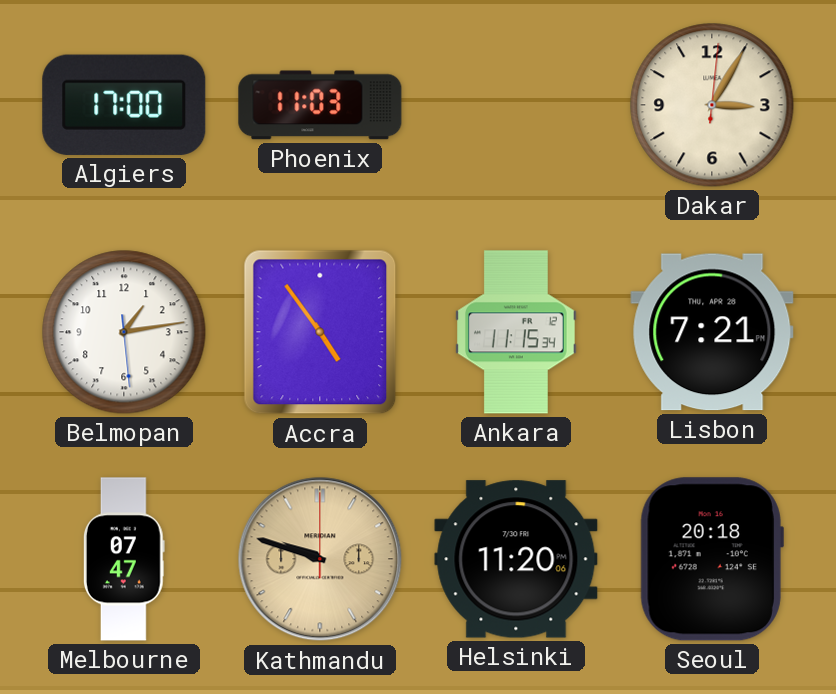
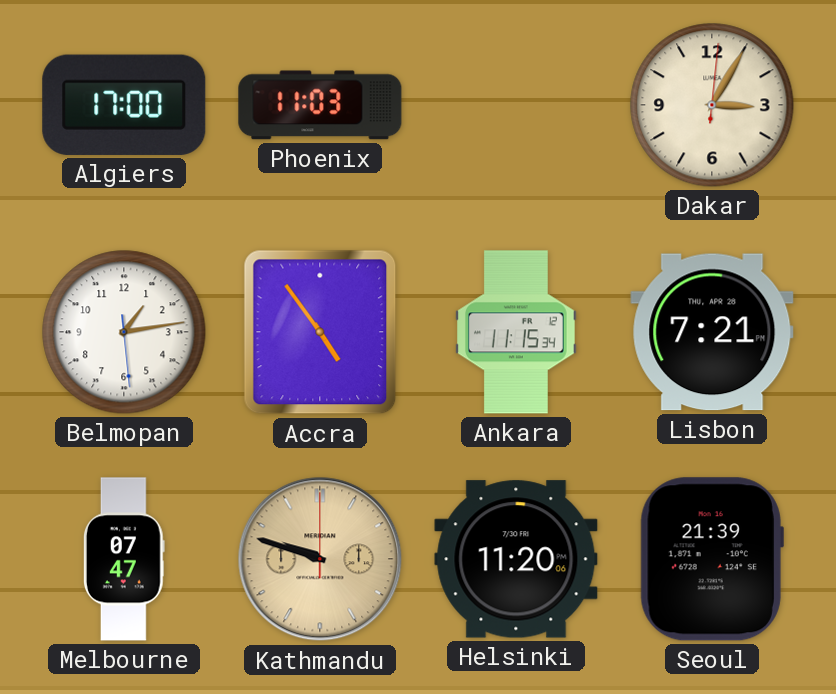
Seoul: 20:18 -> 21:39 (712, 559)
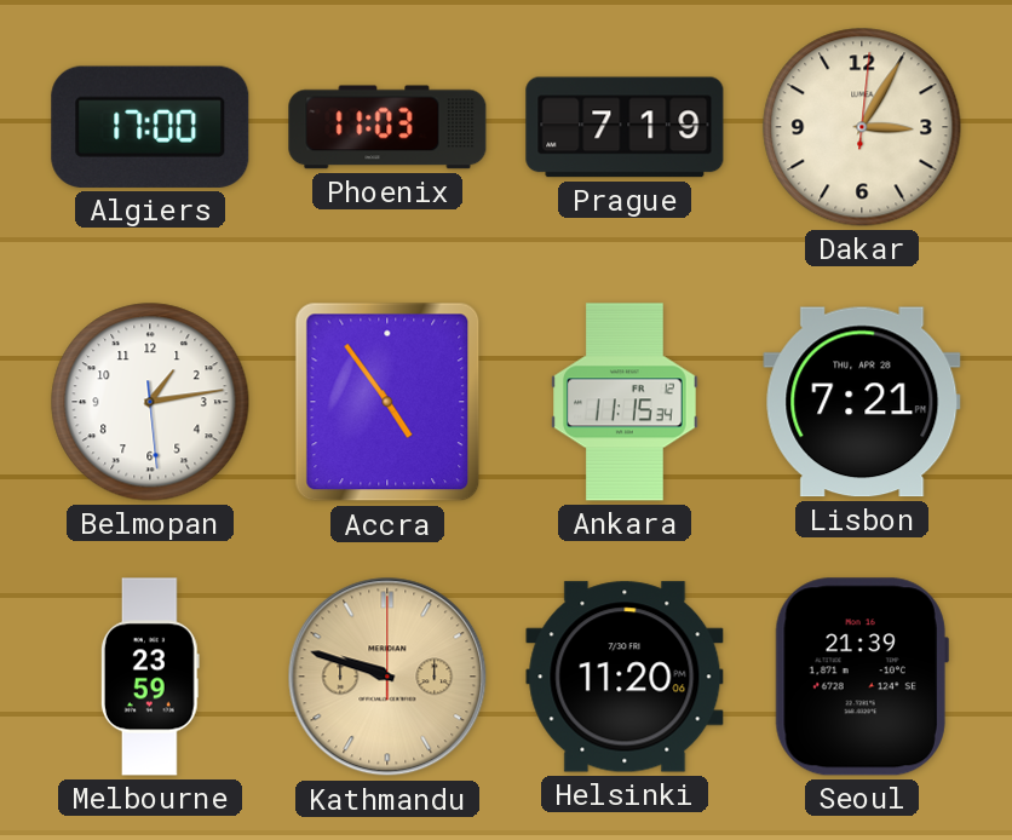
Prague: none -> 7:19 (625, 127)
Melbourne: 07:47 -> 23:59 (150, 677)
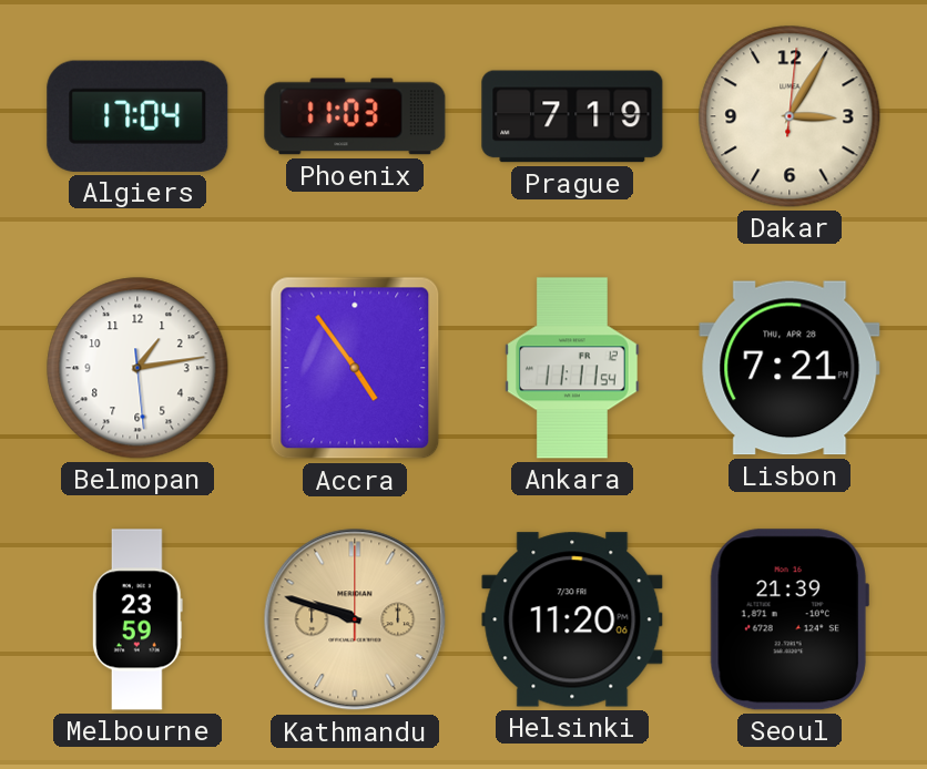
Algiers: 17:00 -> 17:04 (137, 116)
Ankara: 11:15 -> 11:11 (573, 368)
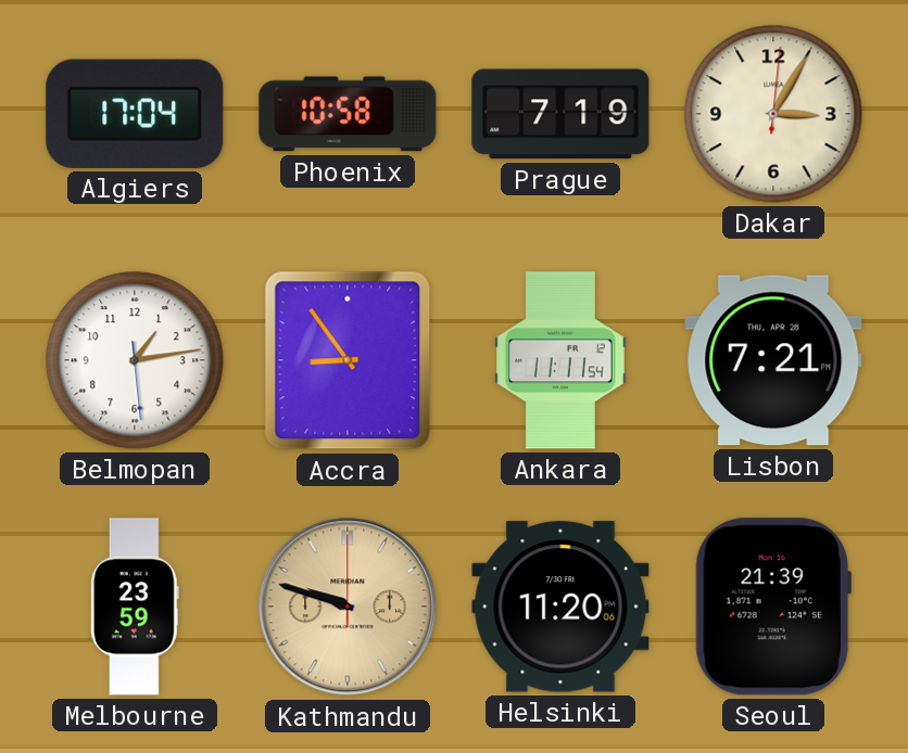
Phoenix: 11:03 -> 10:58 (348, 114)
Accra: 4:54 -> 8:54 (348, 360)
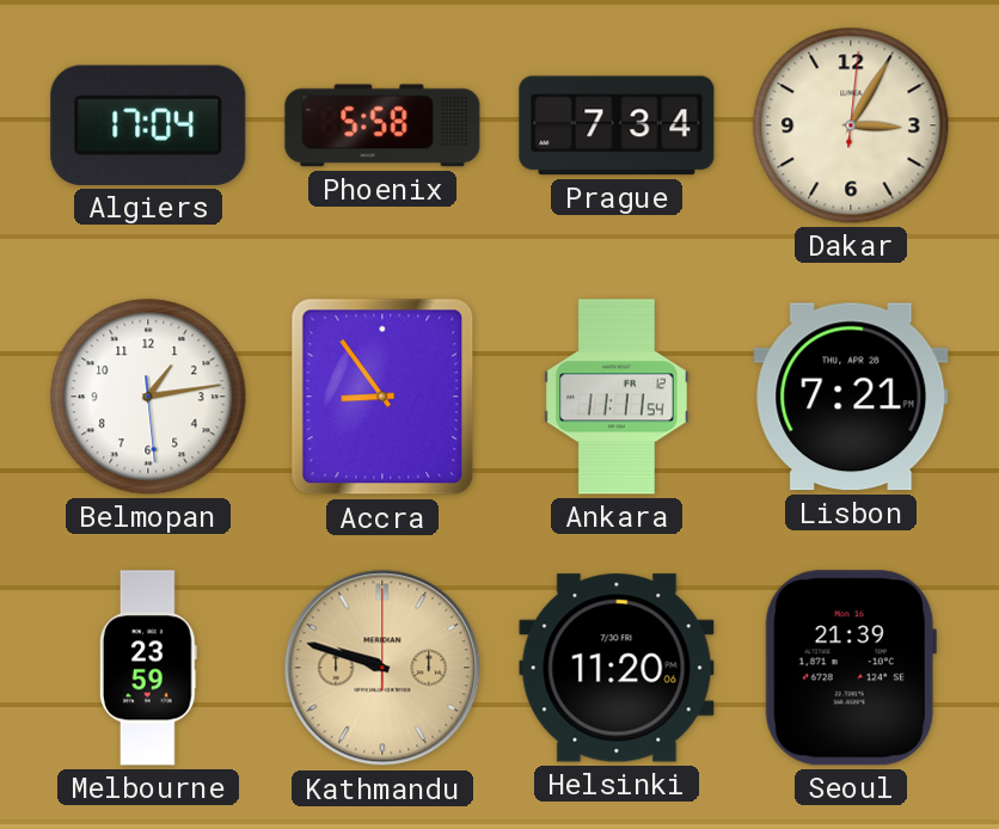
Phoenix: 10:58 -> 5:58 (382, 125)
Prague: 7:19 -> 7:34 (617, 125)
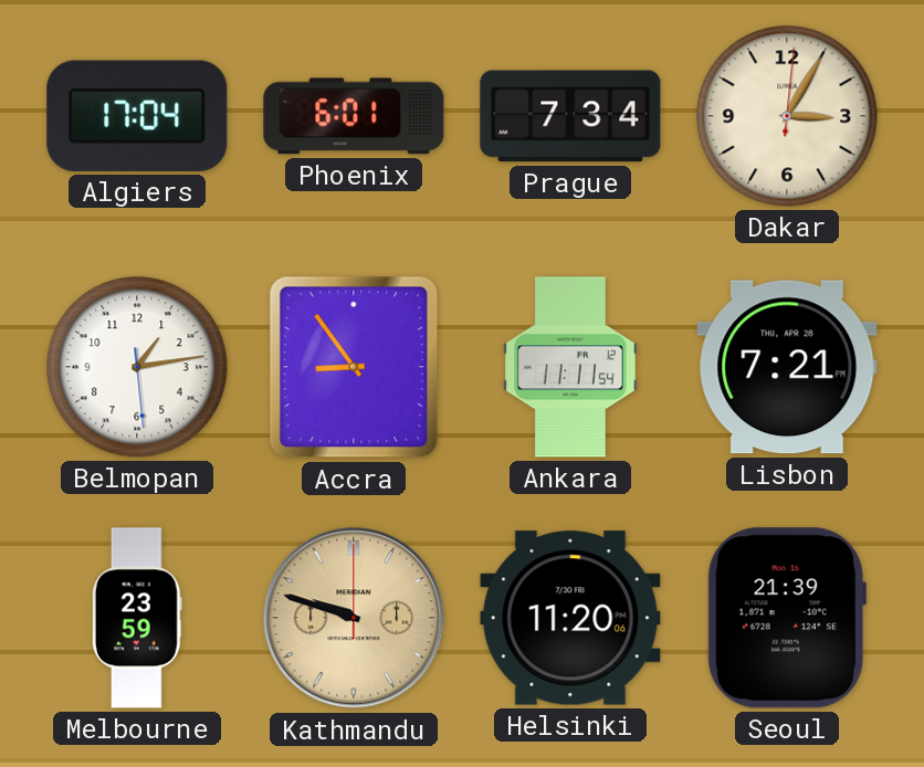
Phoenix: 5:58 -> 6:01 (354, 116)
